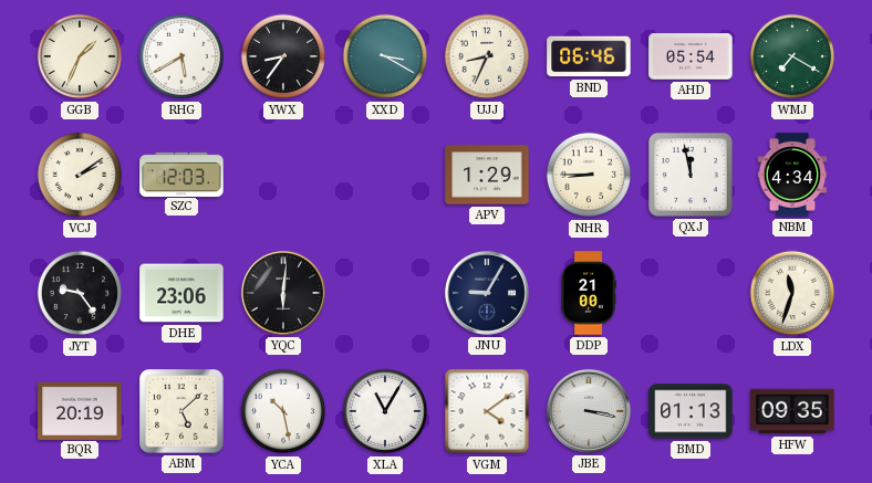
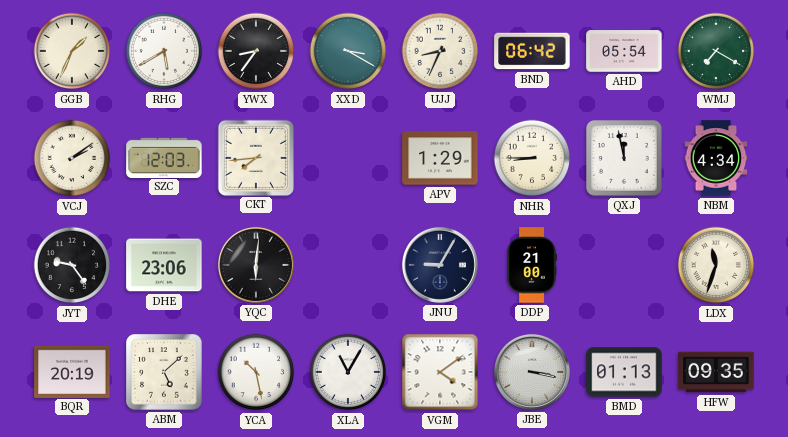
BND: 06:46 -> 06:42 (532, 51)
CKT: none -> 7:44 (255, 157)
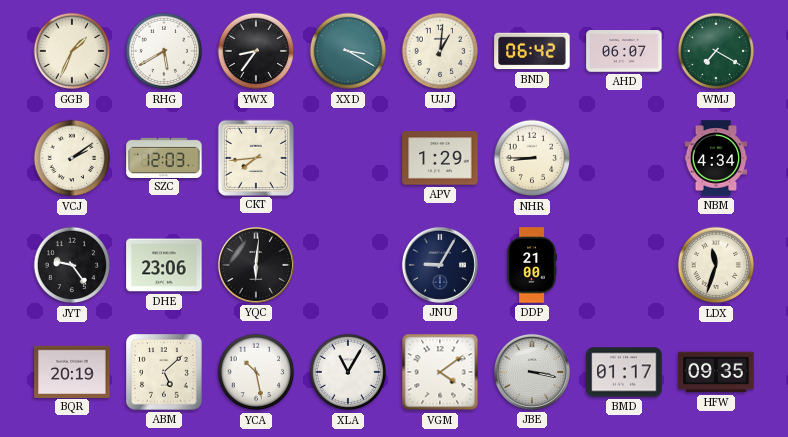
UJJ: 8:34 -> 1:01 (440, 51)
AHD: 05:54 -> 06:07 (624, 51)
QXJ: 11:58 -> none (624, 158)
BMD: 01:13 -> 01:17 (624, 372)
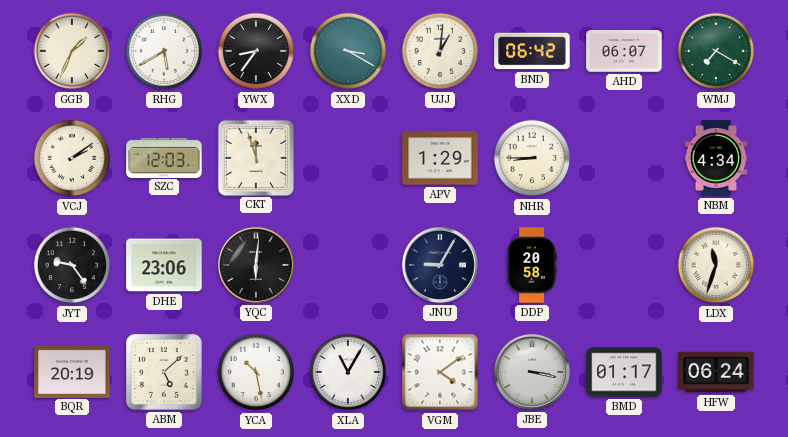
CKT: 7:44 -> 11:57 (255, 157)
DDP: 21:00 -> 20:58 (532, 265)
HFW: 09:35 -> 06:24 (716, 372)
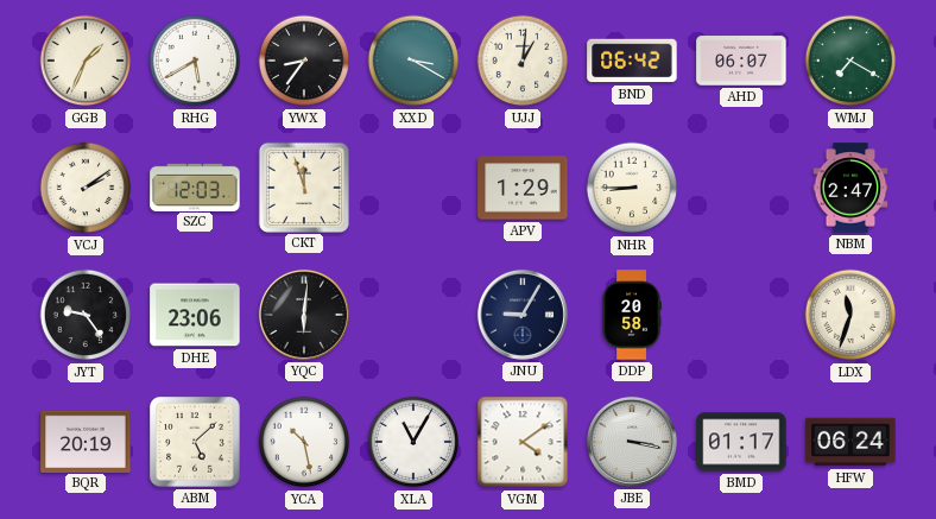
NBM: 4:34 -> 2:47 (850, 188)
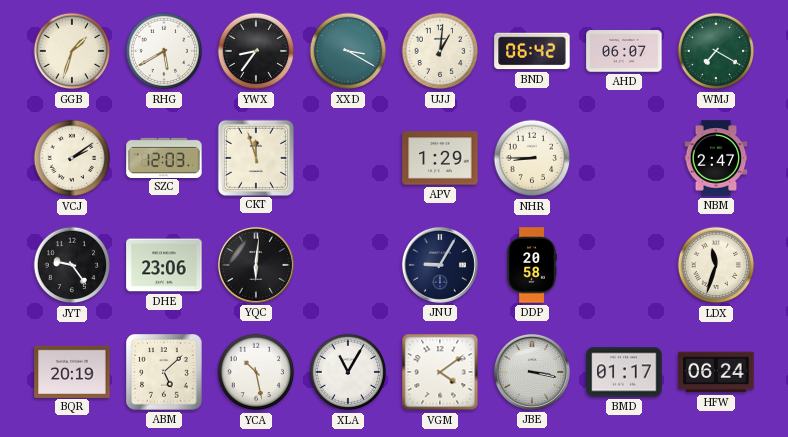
GGB: 1:34 -> 1:33 (72, 51)
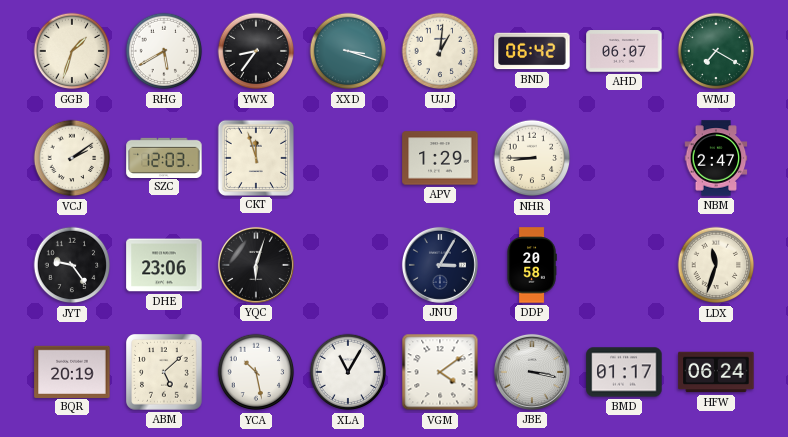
XXD: 3:20 -> 3:18 (348, 51)
YQC: 6:01 -> 6:03 (256, 265)
JNU: 9:05 -> 3:05 (440, 265)
